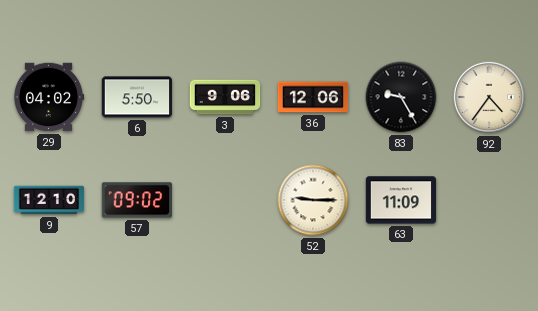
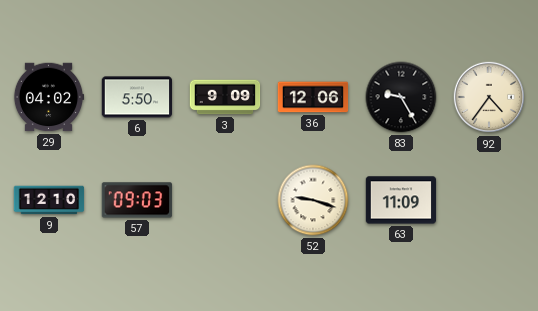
3: 9:06 -> 9:09 (225, 97)
57: 09:02 -> 09:03 (137, 200)
52: 9:15 -> 9:18 (313, 200)
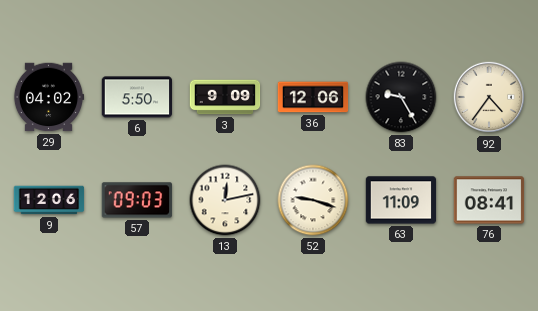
9: 12:10 -> 12:06 (49, 200)
13: none -> 12:13 (225, 200)
76: none -> 08:41 (489, 200)
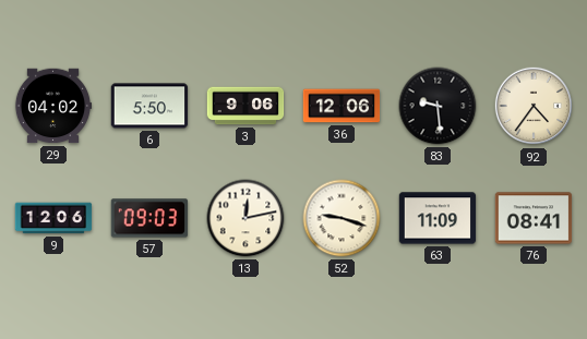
3: 9:09 -> 9:06 (245, 106)
83: 9:25 -> 9:29 (438, 106)
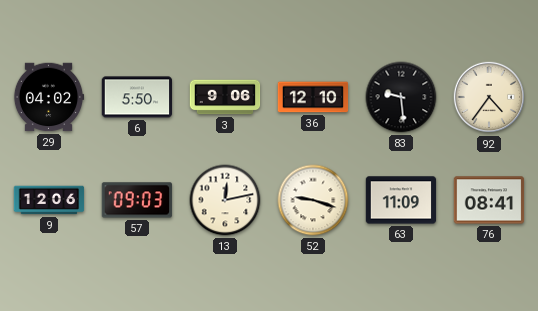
36: 12:06 -> 12:10 (313, 97)
